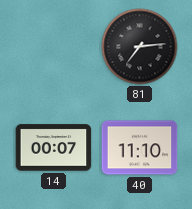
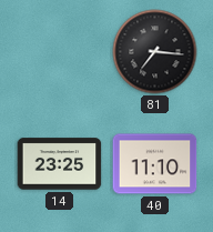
81: 7:14 -> 7:16 (155, 52)
14: 00:07 -> 23:25 (60, 164)
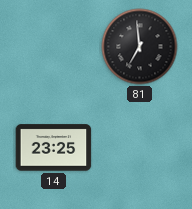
81: 7:16 -> 6:59 (140, 47)
40: 11:10 -> none (155, 164)
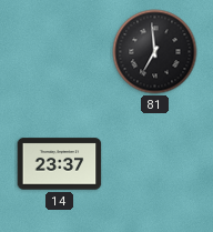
14: 23:25 -> 23:37 (60, 164)
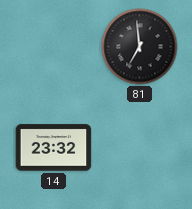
14: 23:37 -> 23:32 (54, 148)
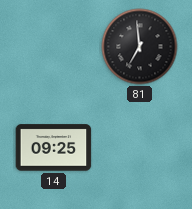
14: 23:32 -> 09:25 (54, 148)
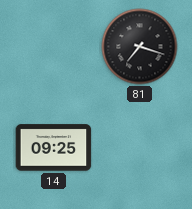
81: 6:59 -> 7:18 (140, 47)
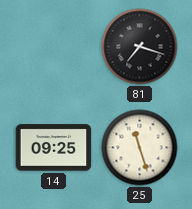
25: none -> 11:27 (140, 148)
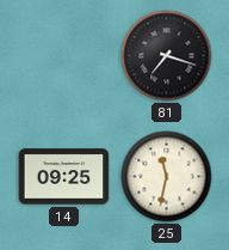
25: 11:27 -> 11:32 (167, 177)
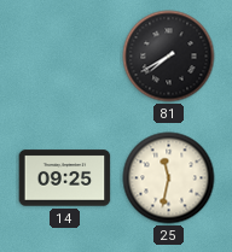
81: 7:18 -> 7:40 (169, 57)
